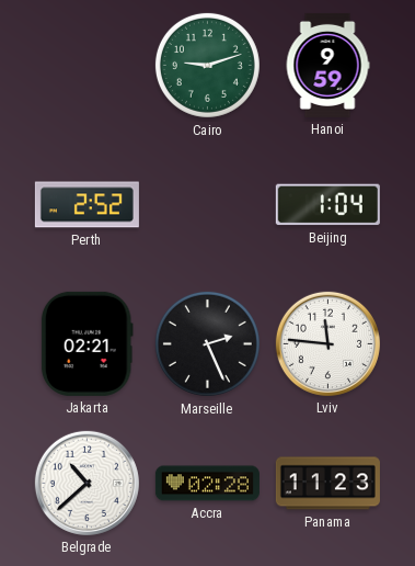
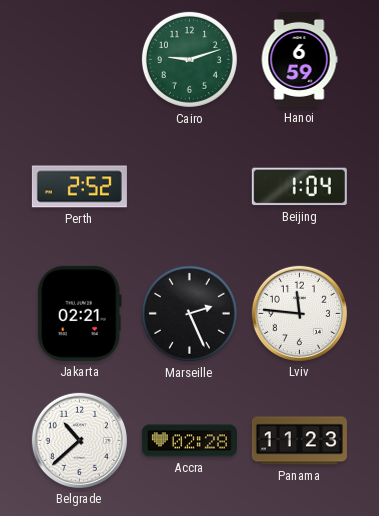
Hanoi: 9:59 -> 6:59 (299, 59)
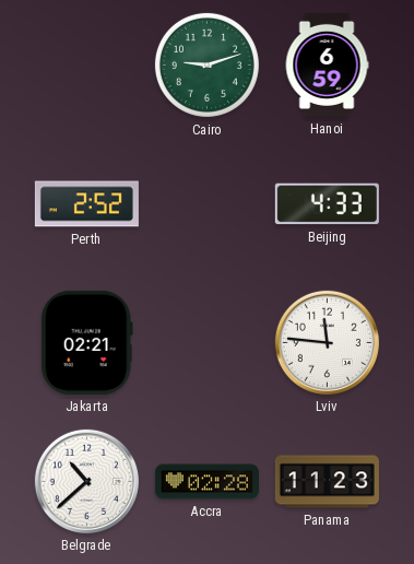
Beijing: 1:04 -> 4:33 (327, 204)
Marseille: 2:26 -> none (189, 313)
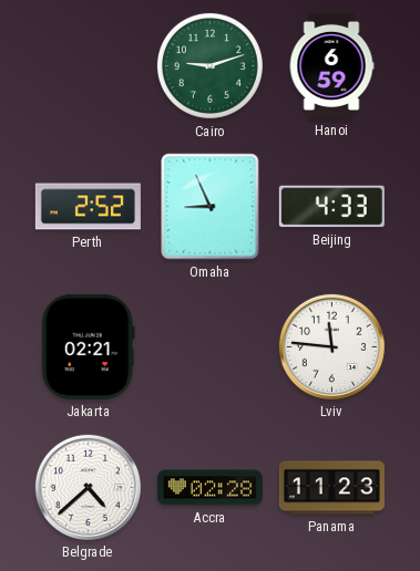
Omaha: none -> 8:56 (211, 207)
Belgrade: 10:38 -> 4:38 (88, 487)
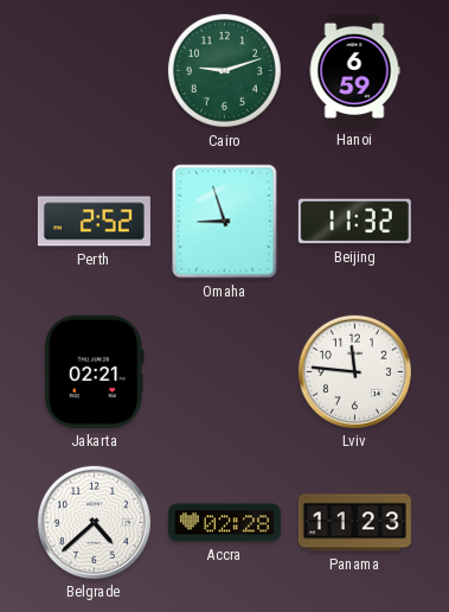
Omaha: 8:56 -> 8:57 (225, 222)
Beijing: 4:33 -> 11:32 (354, 222)
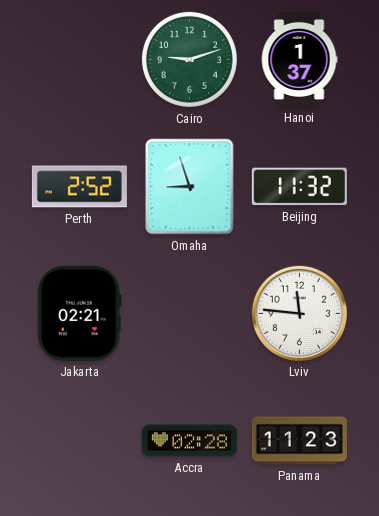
Hanoi: 6:59 -> 1:37 (299, 59)
Belgrade: 4:38 -> none (94, 522)
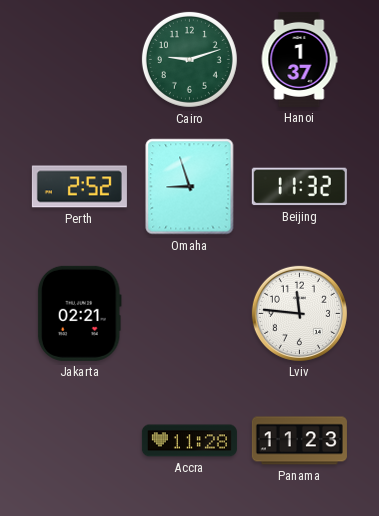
Accra: 02:28 -> 11:28 (189, 441)
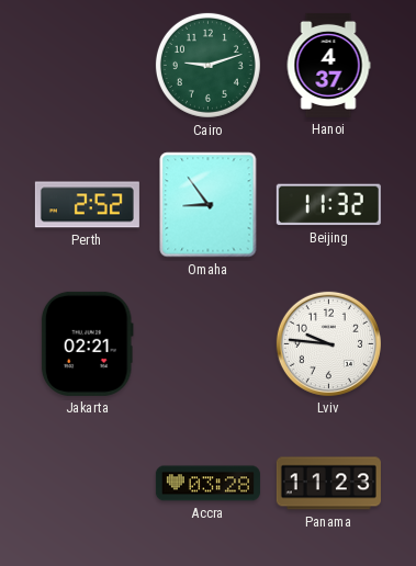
Hanoi: 1:37 -> 4:37 (328, 65)
Omaha: 8:57 -> 8:54 (209, 205)
Lviv: 11:46 -> 9:46 (328, 343)
Accra: 11:28 -> 03:28 (207, 484)
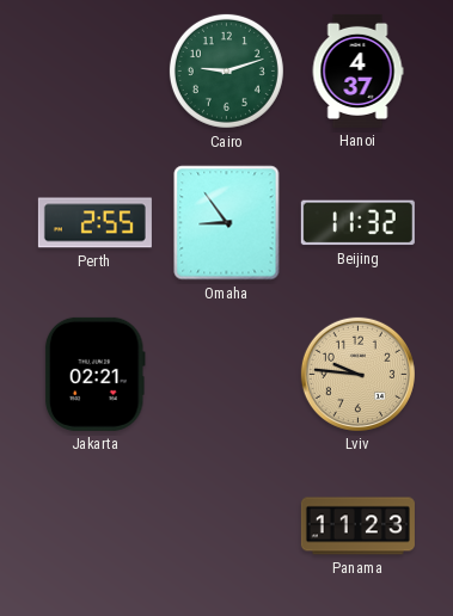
Perth: 2:52 -> 2:55 (94, 223)
Lviv dial: white -> champagne (357, 374)
Accra: 03:28 -> none (207, 484)
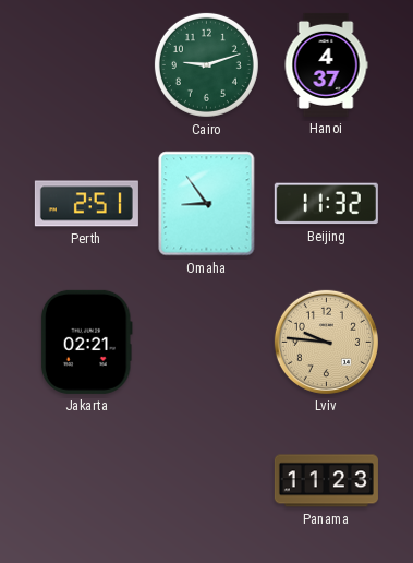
Perth: 2:55 -> 2:51 (86, 204)
